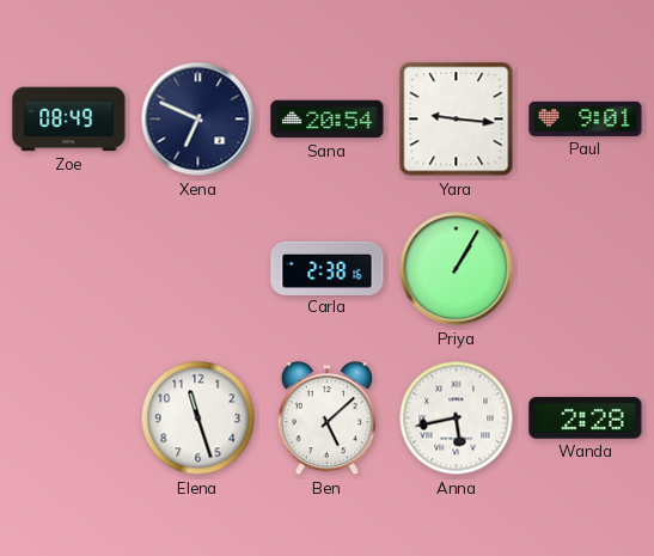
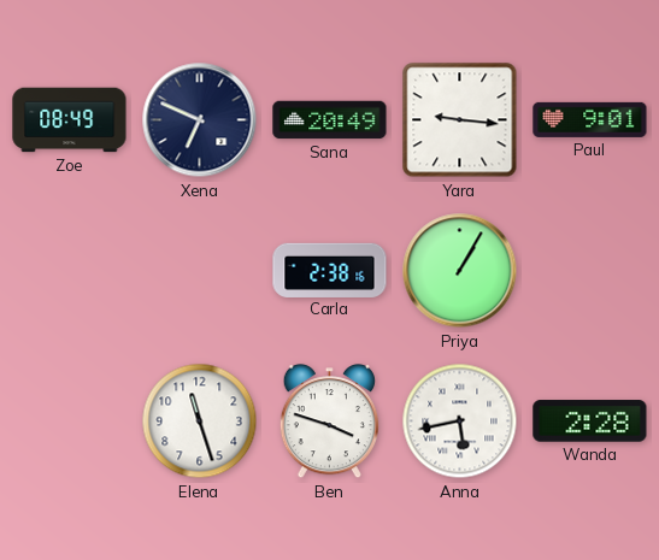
Sana: 20:54 -> 20:49 (330, 120)
Ben: 5:08 -> 3:48 (329, 422)
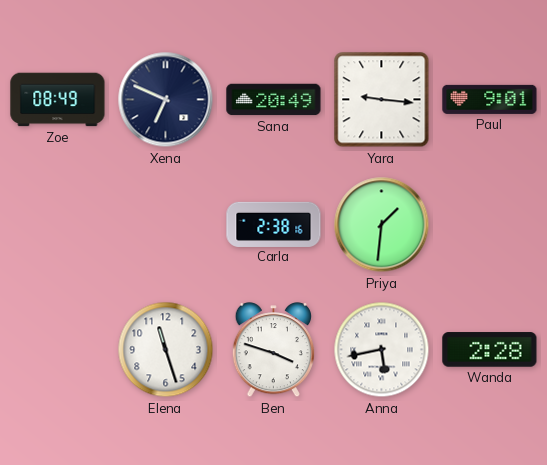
Priya: 1:05 -> 1:31 (382, 225)
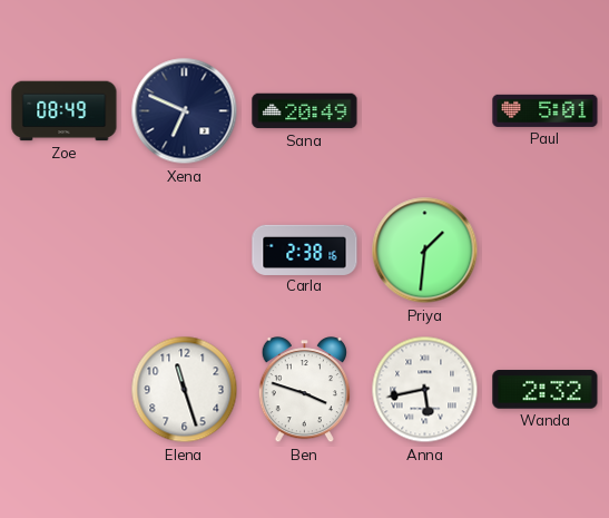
Yara: 9:16 -> none (382, 100)
Paul: 9:01 -> 5:01 (546, 110)
Wanda: 2:28 -> 2:32 (546, 390)
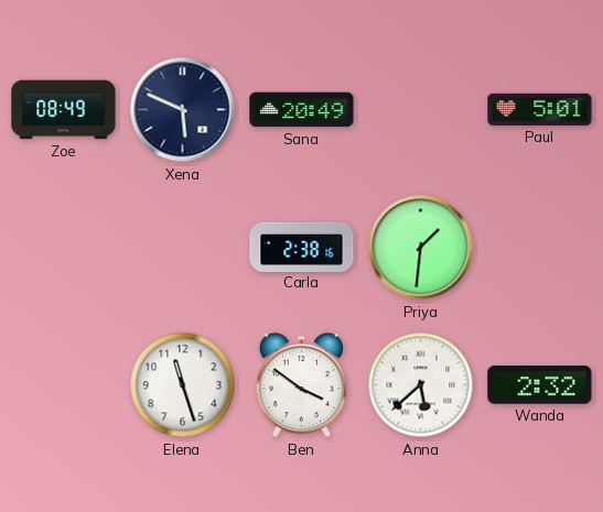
Xena: 6:49 -> 5:49 (183, 110)
Ben: 3:48 -> 3:51 (301, 385)
Anna: 5:43 -> 5:38 (421, 385)
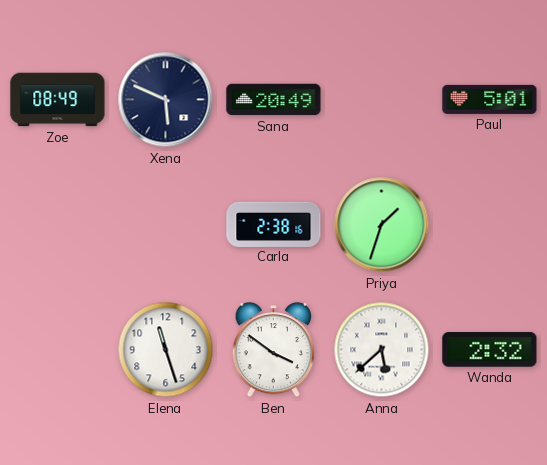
Priya: 1:31 -> 1:33 (382, 225)
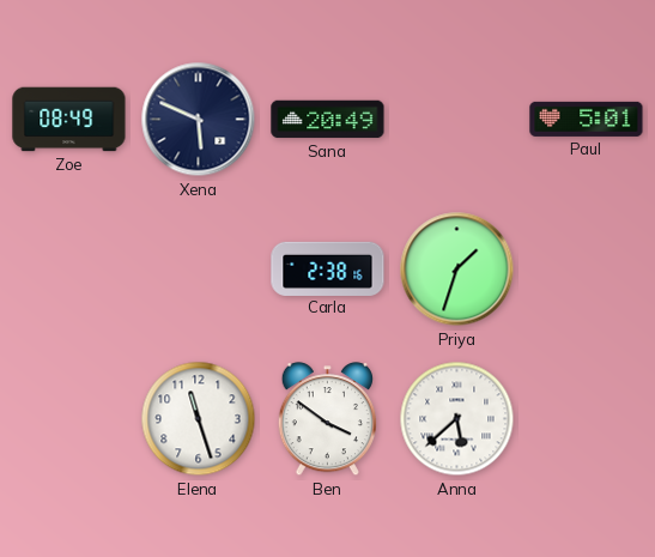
Wanda: 2:32 -> none (490, 350)
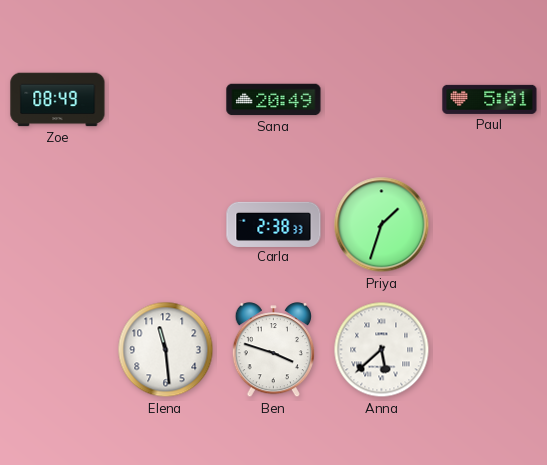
Xena: 5:49 -> none (199, 120)
Carla: 2:38:16 -> 2:38:33 (274, 224)
Elena: 11:27 -> 11:29 (166, 350)
Ben: 3:51 -> 3:48 (273, 350)
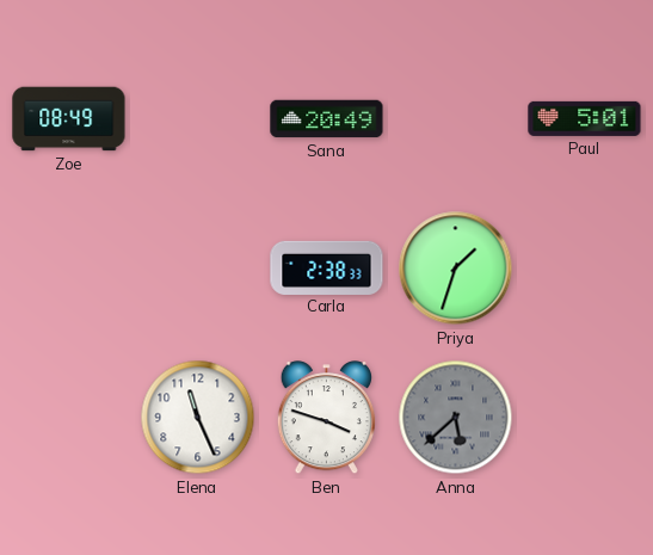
Elena: 11:29 -> 11:26 (198, 418)
Anna dial: white -> grey (456, 418)
